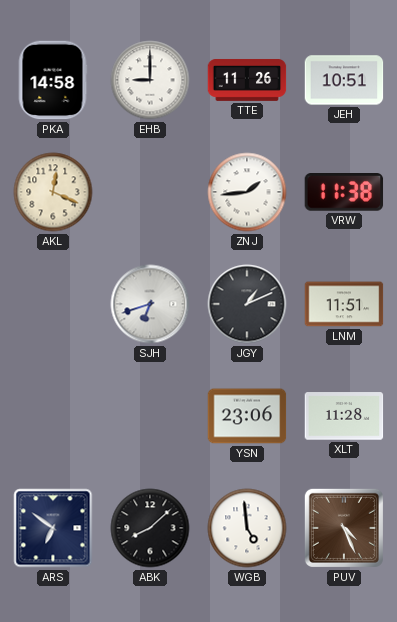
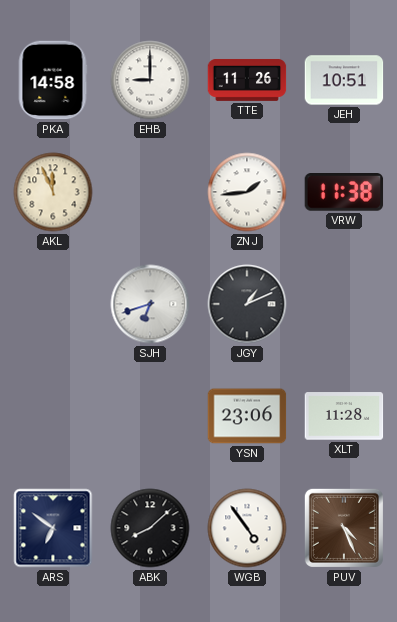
AKL: 12:19 -> 11:56 (53, 192)
LNM: 11:51 -> none (344, 304)
WGB: 4:59 -> 4:54 (247, 528)
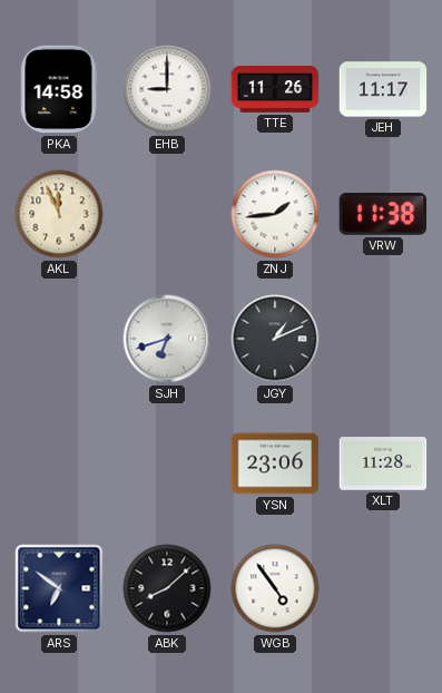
JEH: 10:51 -> 11:17 (383, 89)
PUV: 4:26 -> none (344, 528)
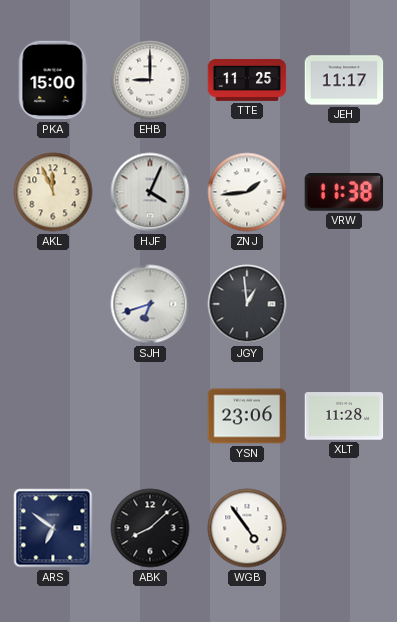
PKA: 14:58 -> 15:00 (53, 80)
TTE: 11:26 -> 11:25 (247, 80)
HJF: none -> 4:04 (150, 192)
JGY: 1:11 -> 12:59 (247, 304)
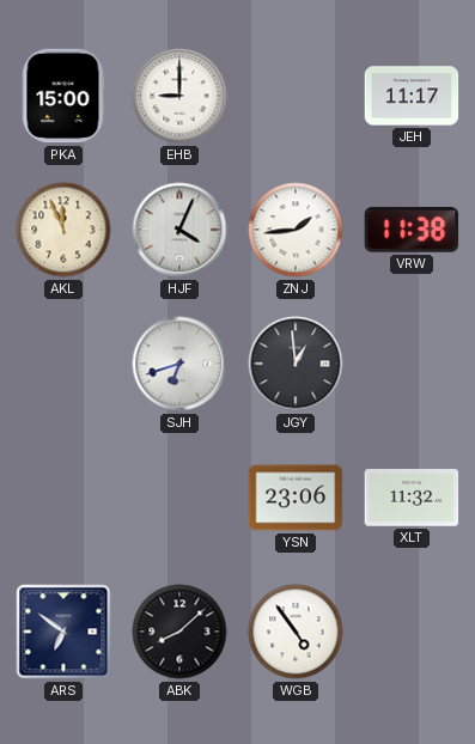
TTE: 11:25 -> none (247, 80)
XLT: 11:28 -> 11:32 (412, 498)
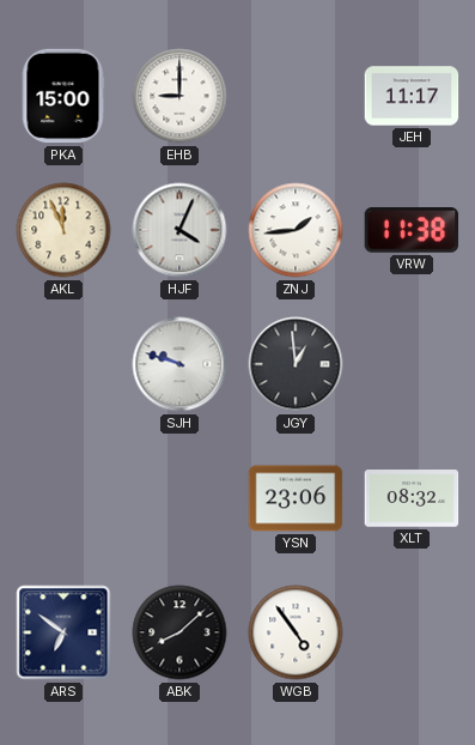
SJH: 6:42 -> 9:48 (179, 364)
XLT: 11:32 -> 08:32 (412, 498)
